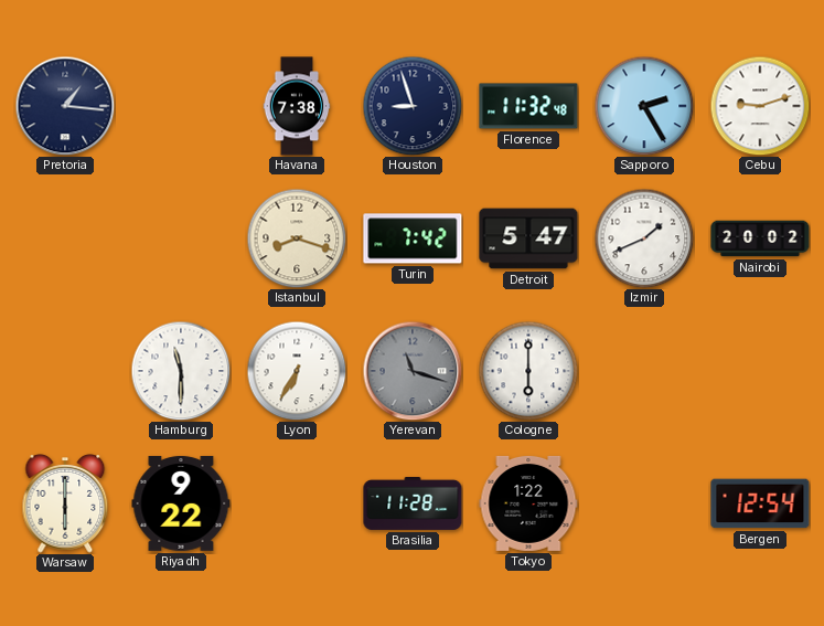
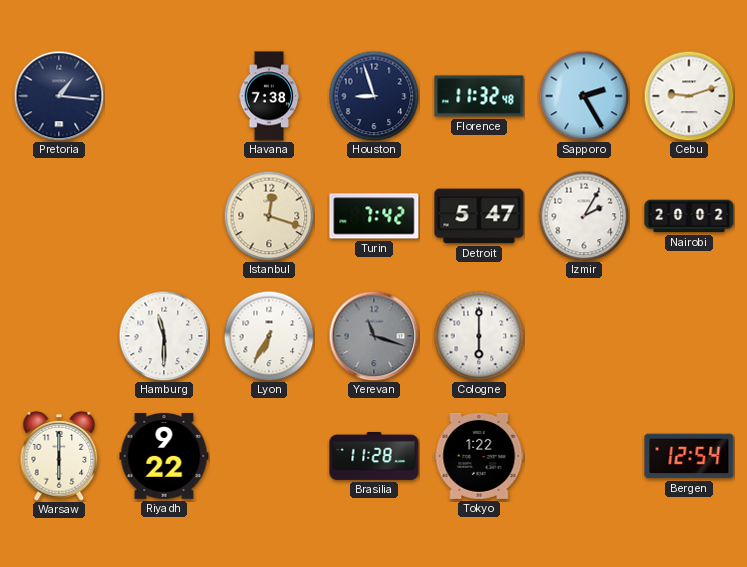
Istanbul: 8:18 -> 12:18 (269, 216)
Izmir: 1:41 -> 2:05 (584, 216)
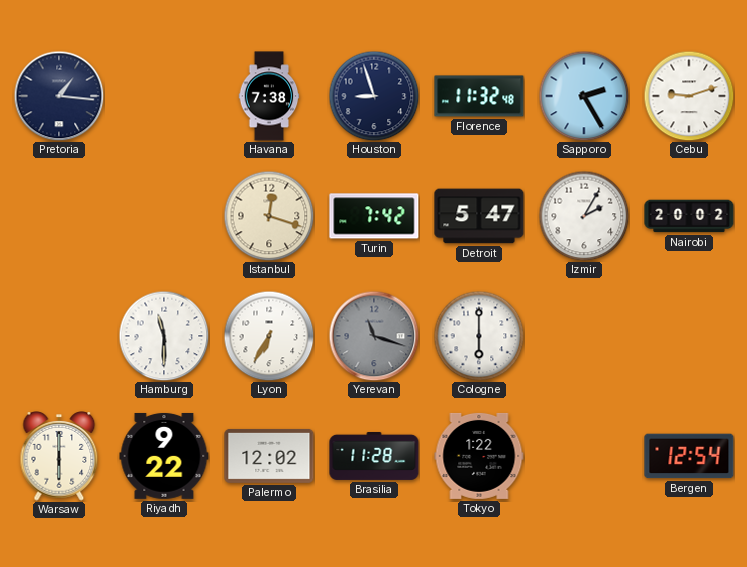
Palermo: none -> 12:02 (269, 456)
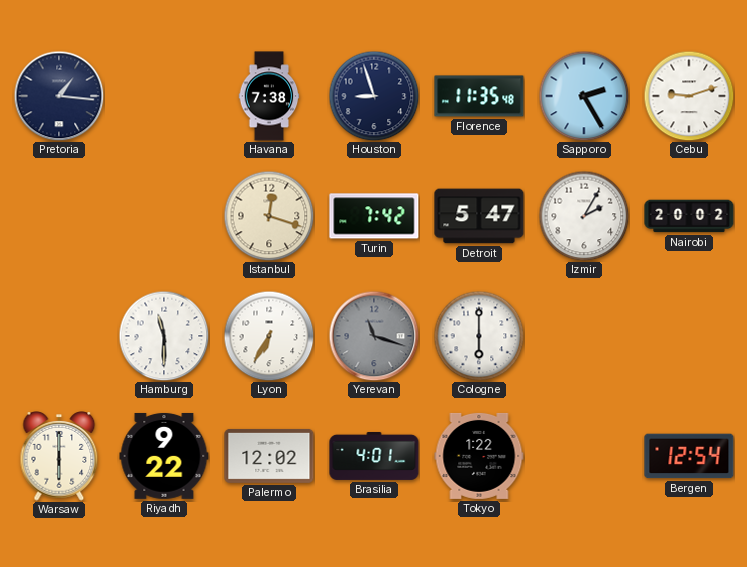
Florence: 11:32 -> 11:35 (479, 96)
Brasilia: 11:28 -> 4:01 (374, 456)
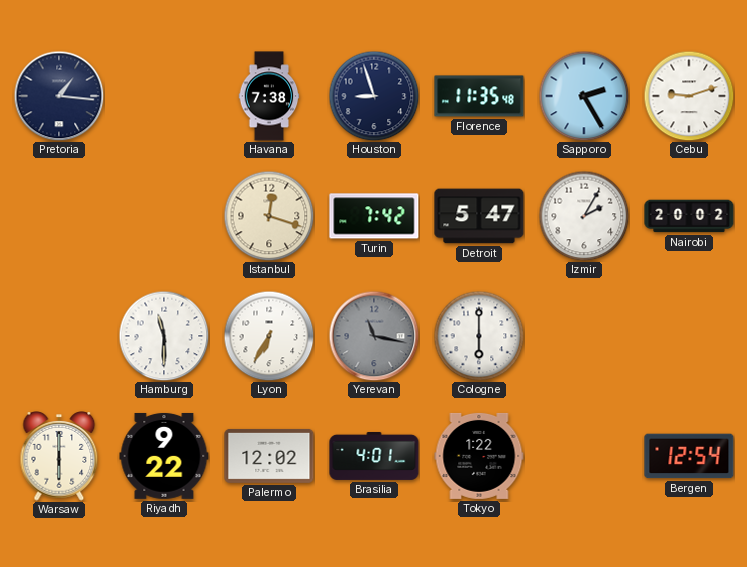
Yerevan: 11:18 -> 11:17 (374, 336)
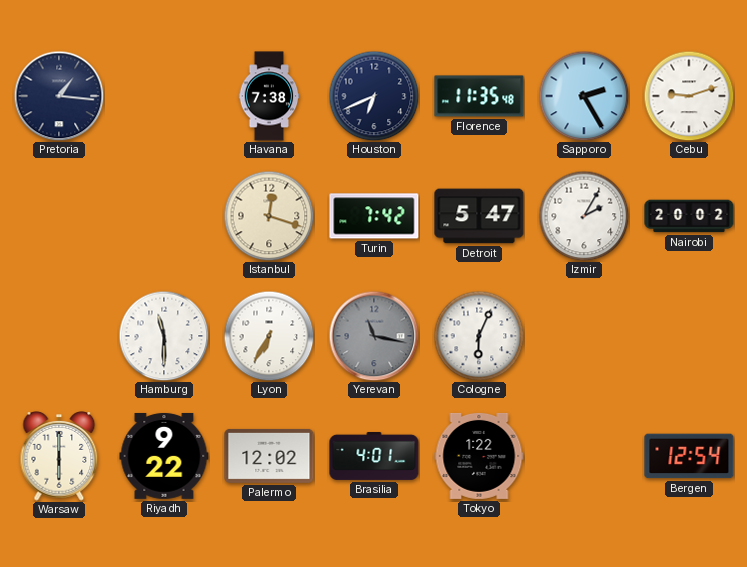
Houston: 8:57 -> 6:41 (374, 96)
Cologne: 6:00 -> 6:04 (479, 336)
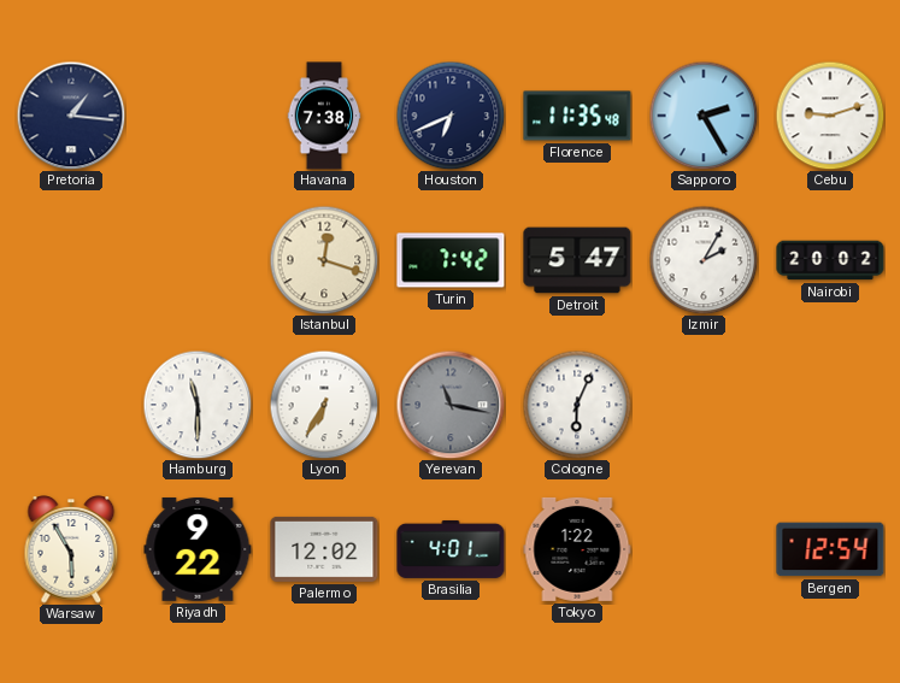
Warsaw: 6:00 -> 5:55 (71, 549)
